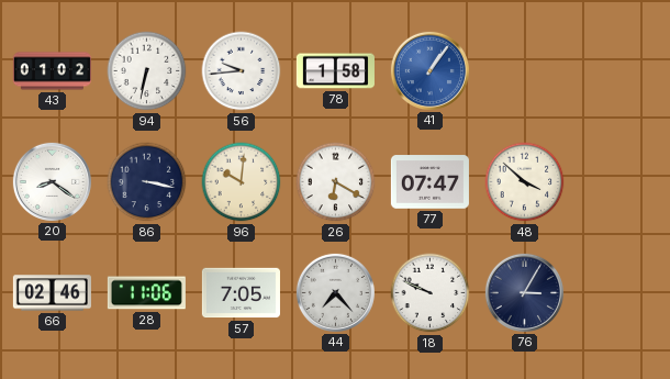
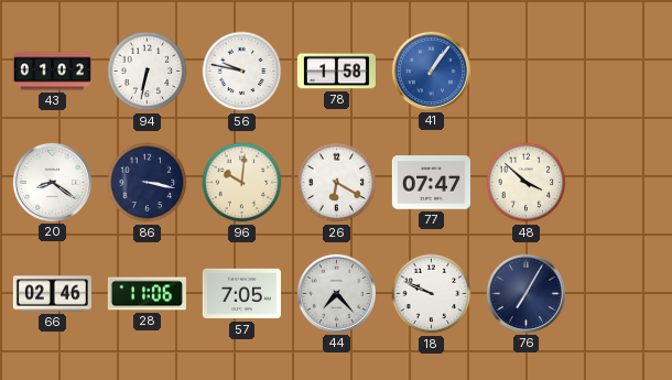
56: 9:44 -> 9:47 (242, 72)
76: 3:05 -> 7:05 (525, 293)
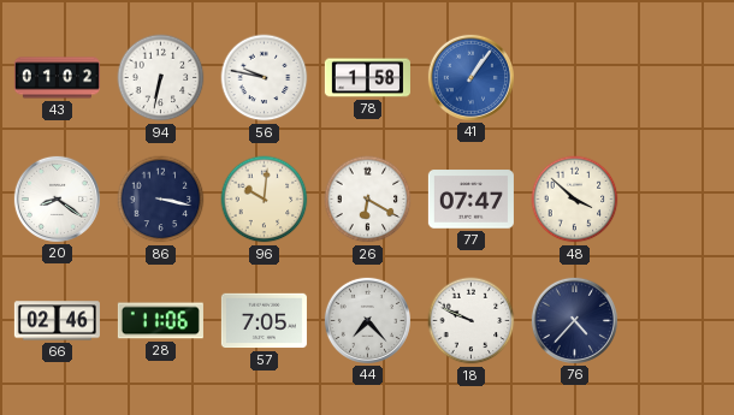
76: 7:05 -> 4:37 (574, 320)
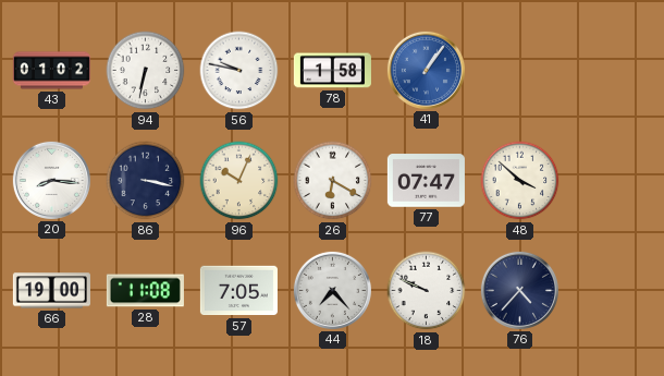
20: 8:21 -> 8:16 (51, 180)
96: 10:01 -> 10:04 (239, 181)
66: 02:46 -> 19:00 (51, 291)
28: 11:06 -> 11:08 (145, 291)
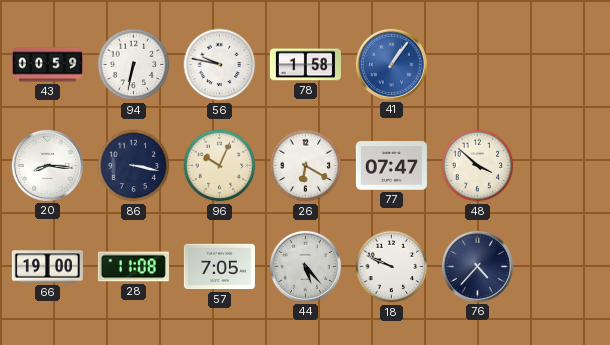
43: 01:02 -> 00:59 (47, 65)
44: 7:23 -> 5:23 (305, 266)
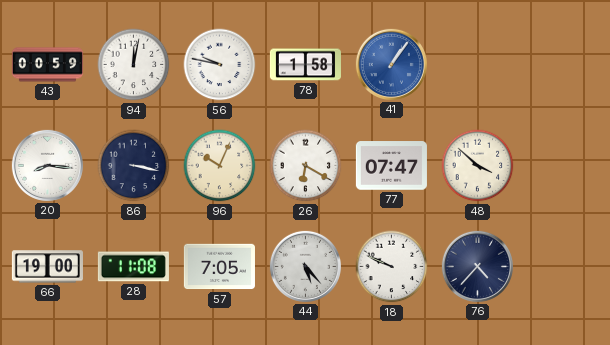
94: 6:32 -> 12:02 (134, 65)
